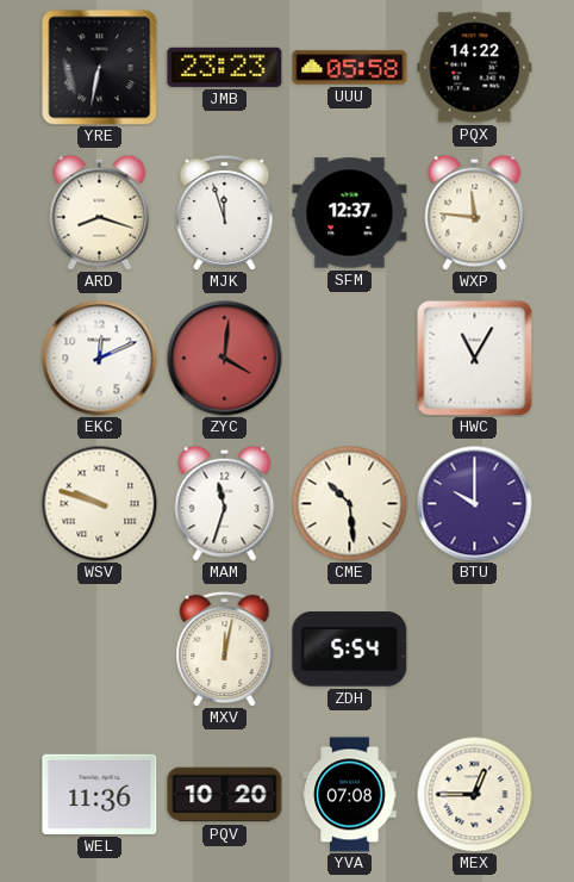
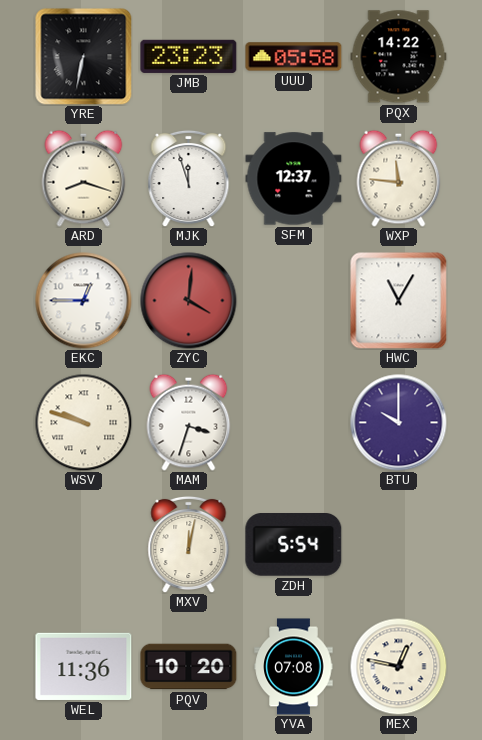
EKC: 12:11 -> 12:45 (84, 301)
MAM: 11:33 -> 3:33 (189, 422)
CME: 10:29 -> none (349, 503)
MEX: 12:45 -> 12:47 (398, 666)
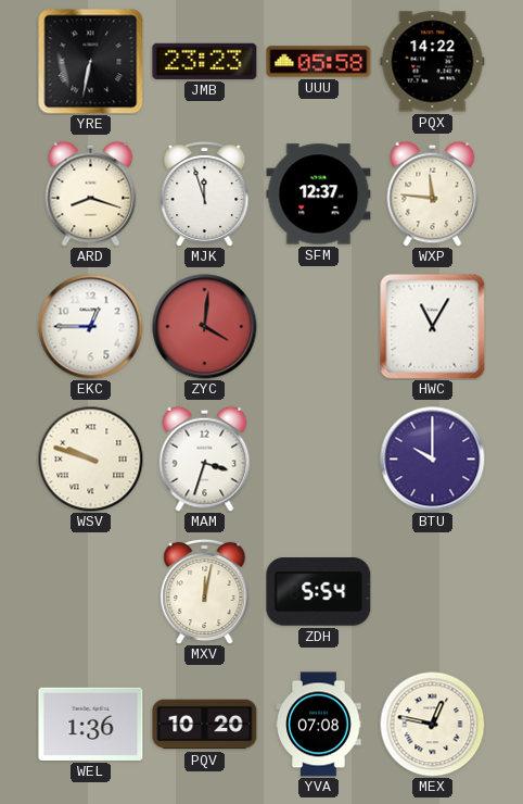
WEL: 11:36 -> 1:36 (91, 724)
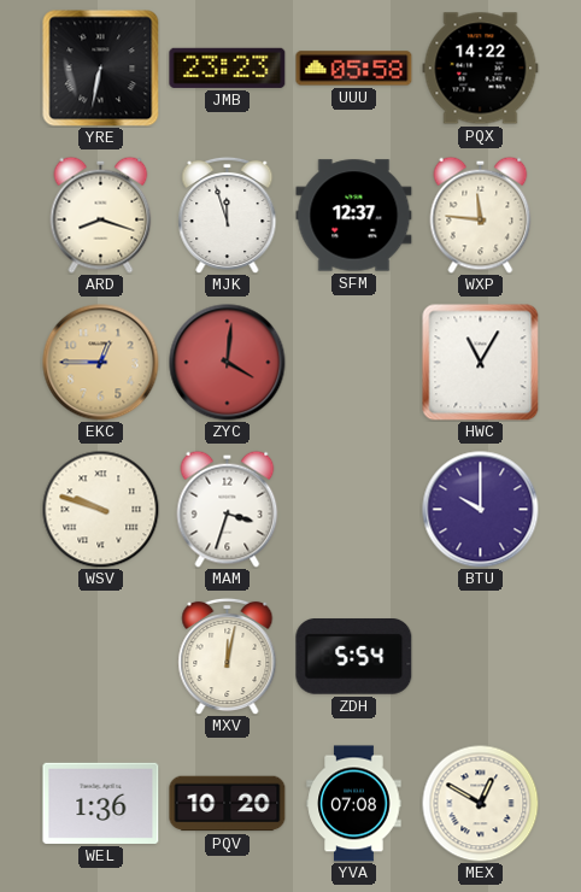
EKC dial: white -> champagne (101, 363)
MEX: 12:47 -> 12:50 (480, 803)
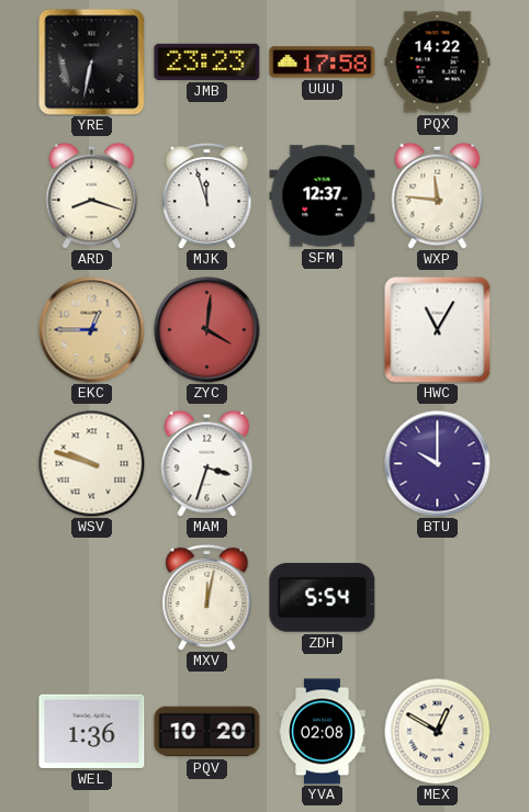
UUU: 05:58 -> 17:58 (323, 63)
YVA: 07:08 -> 02:08 (323, 732)
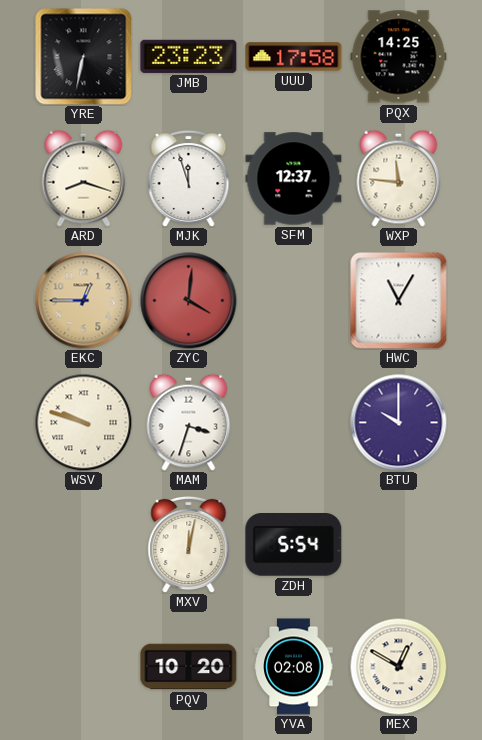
PQX: 14:22 -> 14:25 (399, 57)
WEL: 1:36 -> none (92, 731)
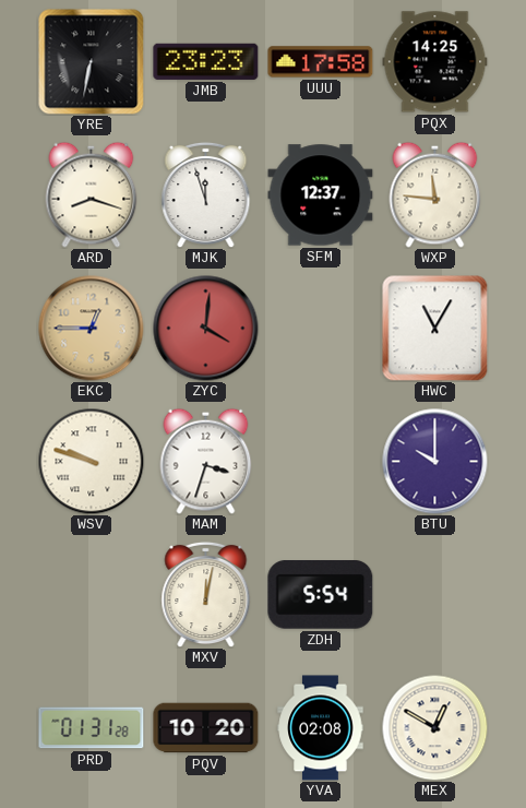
PRD: none -> 01:31 (92, 728)
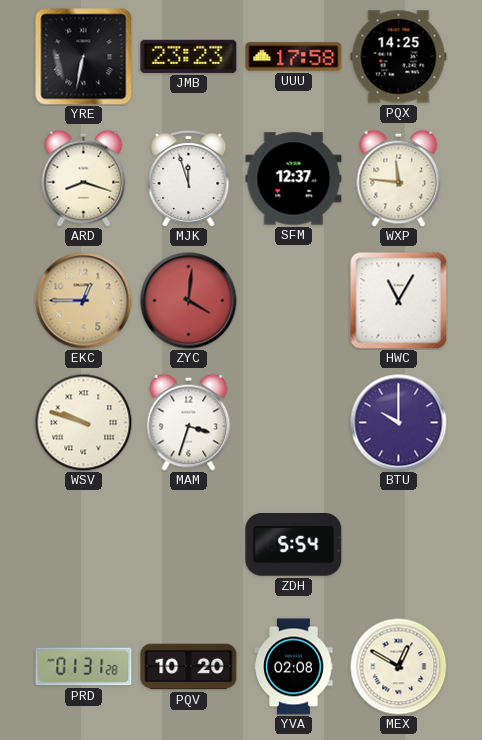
MXV: 12:02 -> none (206, 594)
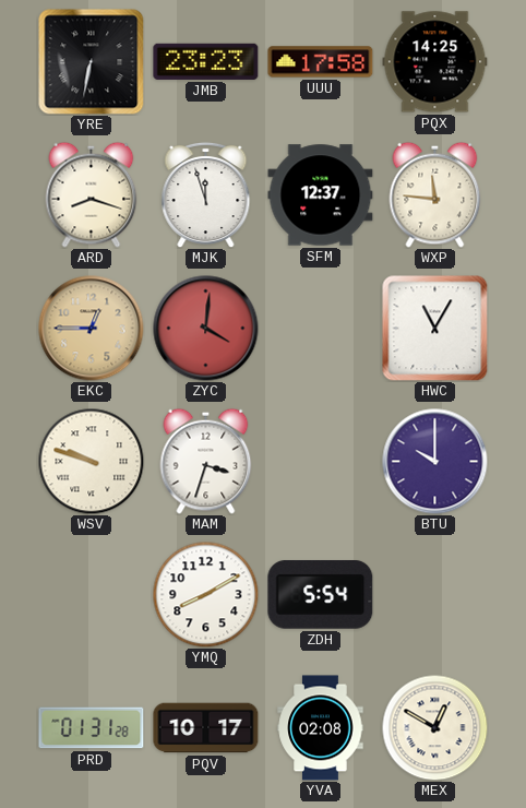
YMQ: none -> 8:10 (205, 594)
PQV: 10:20 -> 10:17 (206, 728)
